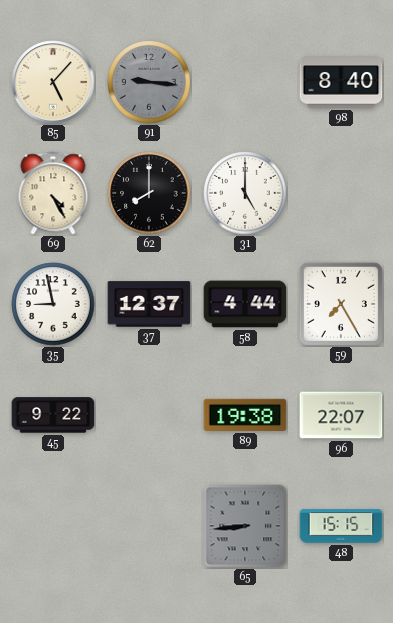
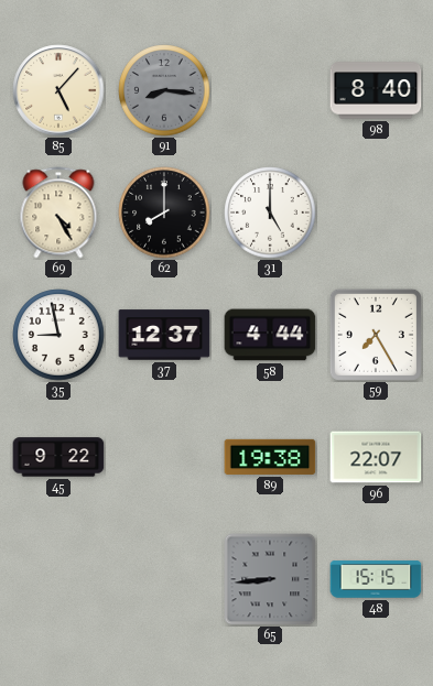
91: 9:16 -> 8:16 (164, 90)
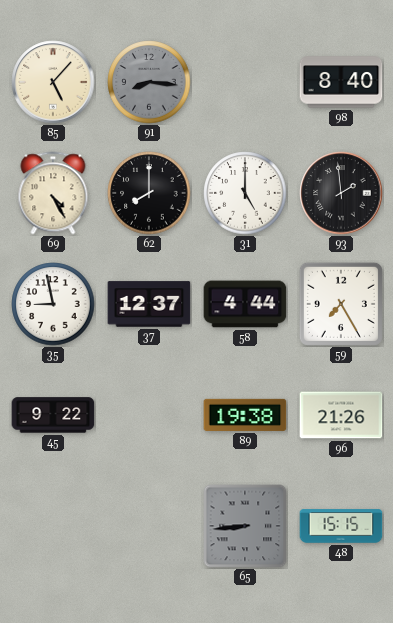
93: none -> 1:59 (341, 193)
96: 22:07 -> 21:26 (341, 415)
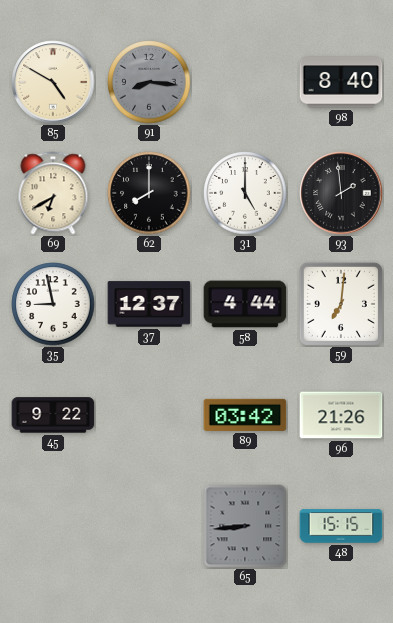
85: 5:07 -> 4:50 (53, 82)
69: 4:25 -> 6:40 (53, 193)
59: 7:25 -> 7:01 (341, 304)
89: 19:38 -> 03:42 (245, 415)
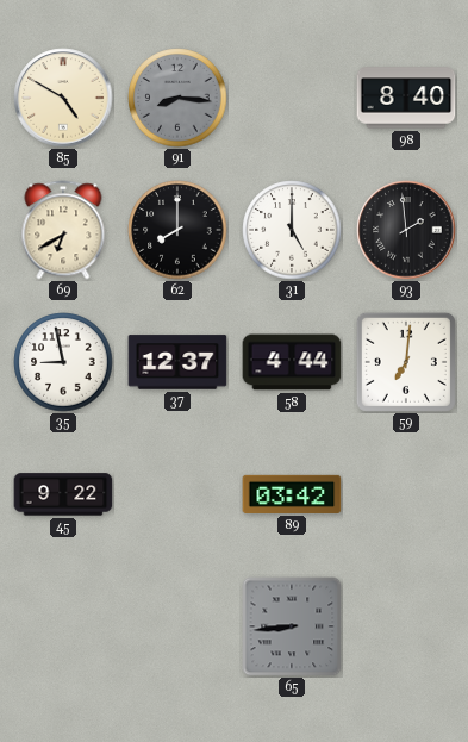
96: 21:26 -> none (341, 415)
48: 15:15 -> none (341, 526)
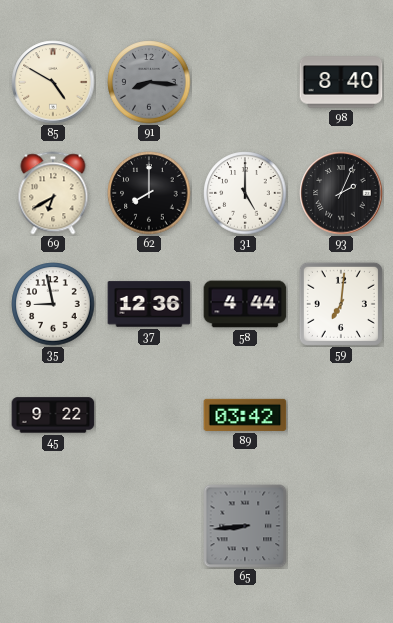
93: 1:59 -> 2:04 (341, 193)
37: 12:37 -> 12:36 (149, 304)
